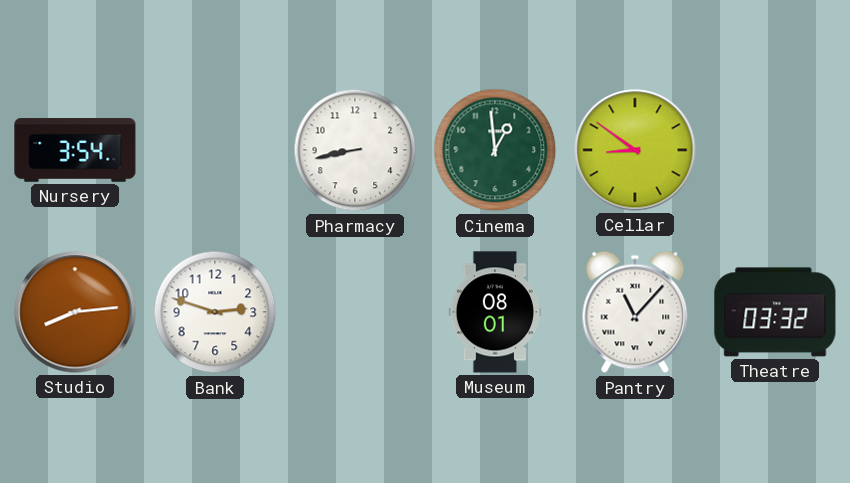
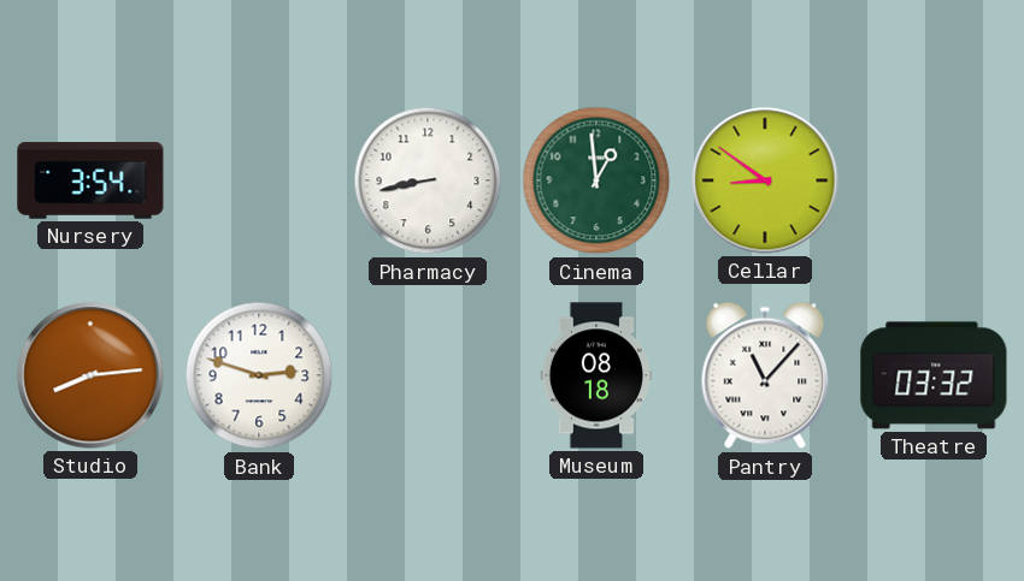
Museum: 08:01 -> 08:18 (596, 375)
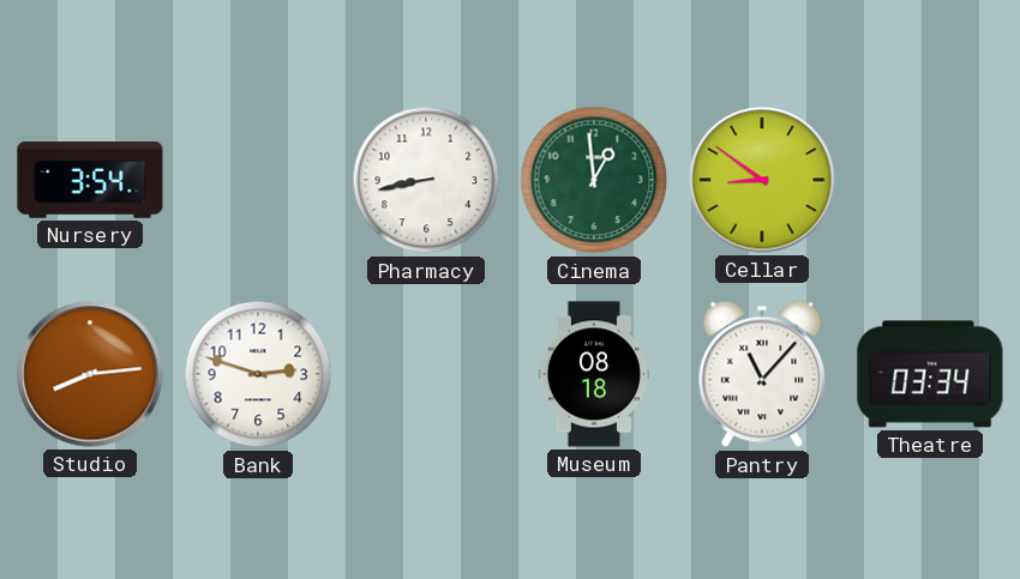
Theatre: 03:32 -> 03:34 (930, 374)
